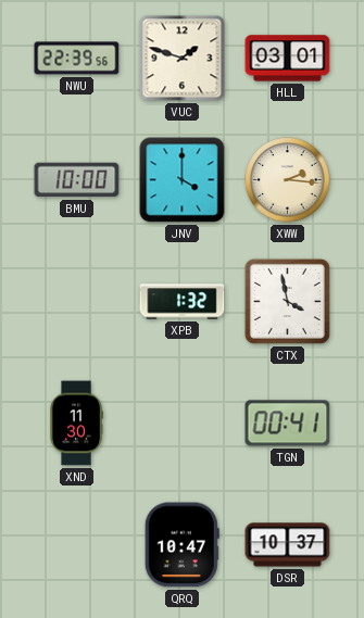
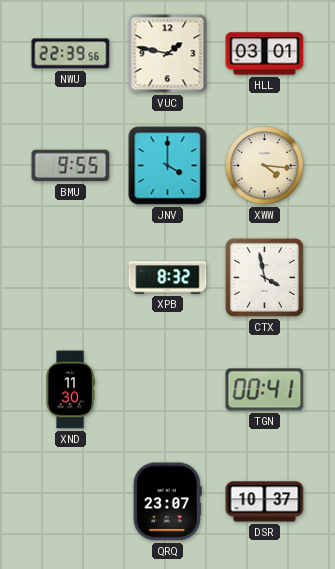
VUC: 1:48 -> 1:47 (168, 54)
BMU: 10:00 -> 9:55 (71, 166)
XWW: 2:16 -> 4:16 (265, 166)
XPB: 1:32 -> 8:32 (168, 278)
QRQ: 10:47 -> 23:07 (167, 502)
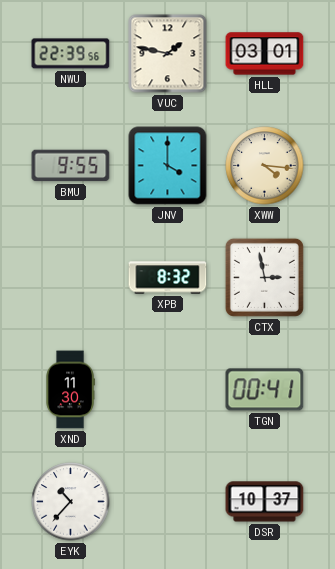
CTX: 3:58 -> 2:58 (264, 277)
EYK: none -> 10:37 (71, 502)
QRQ: 23:07 -> none (167, 502)
